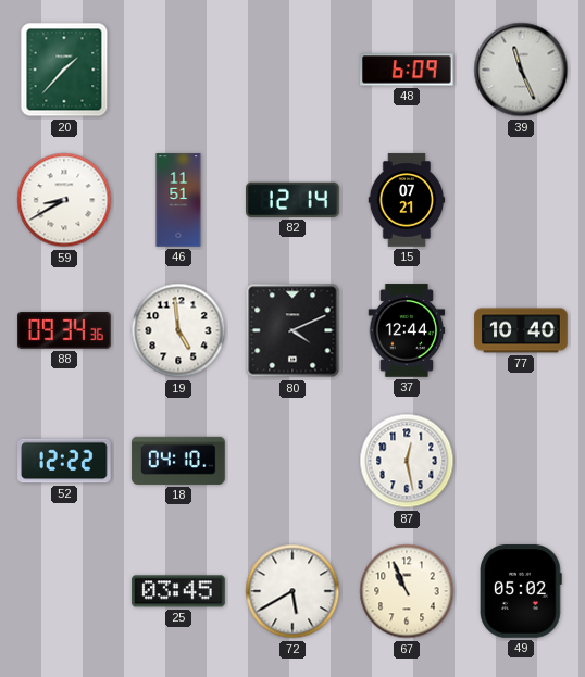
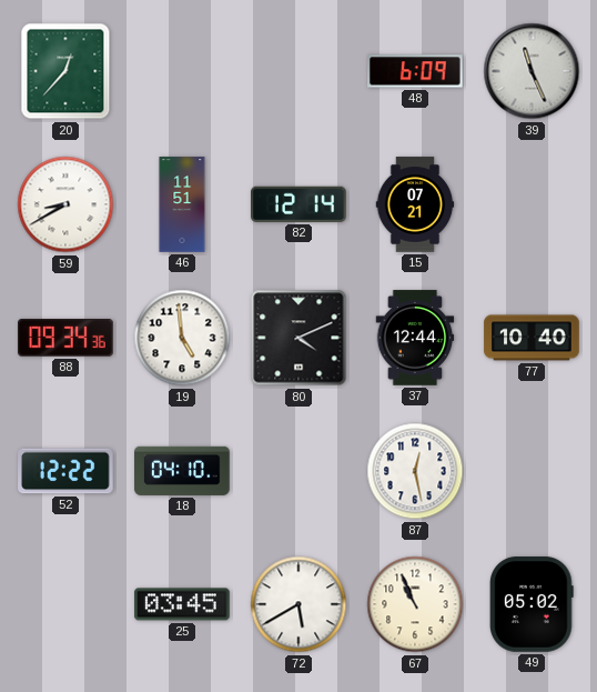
20: 1:37 -> 12:37 (65, 71)
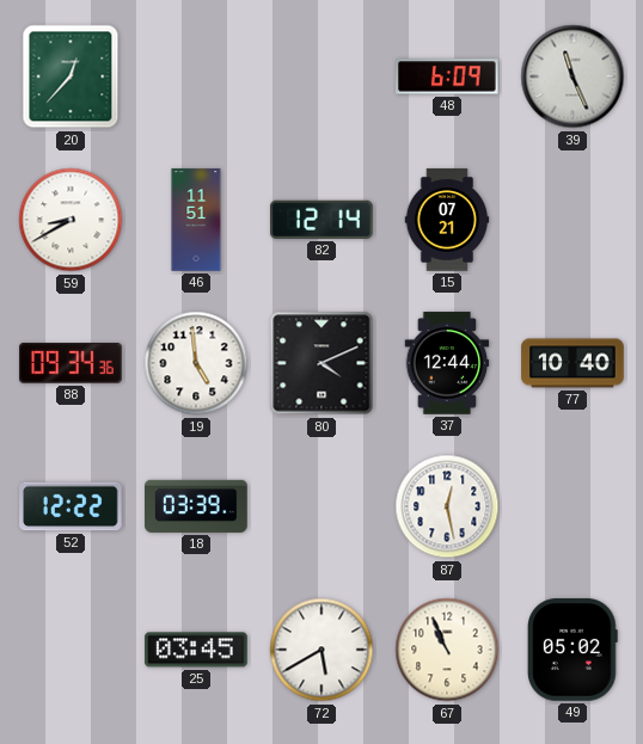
18: 04:10 -> 03:39 (196, 506)
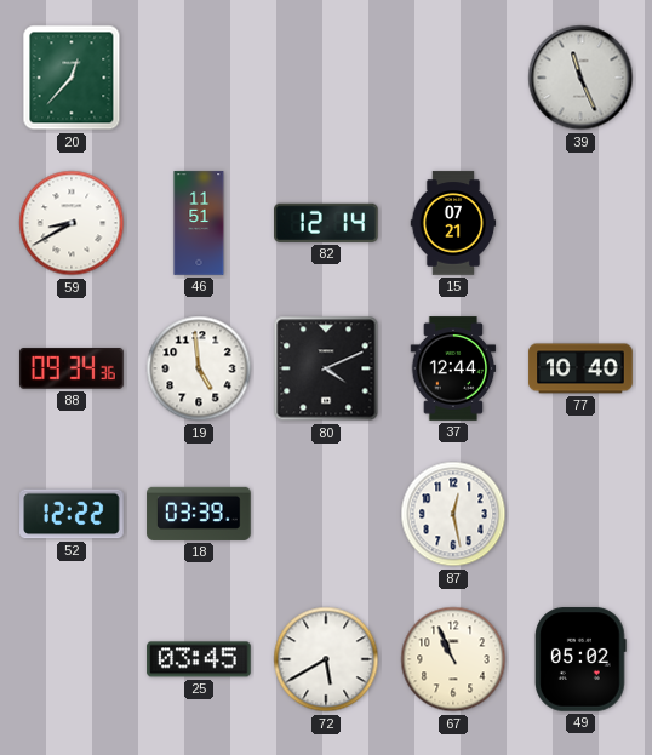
48: 6:09 -> none (447, 76)
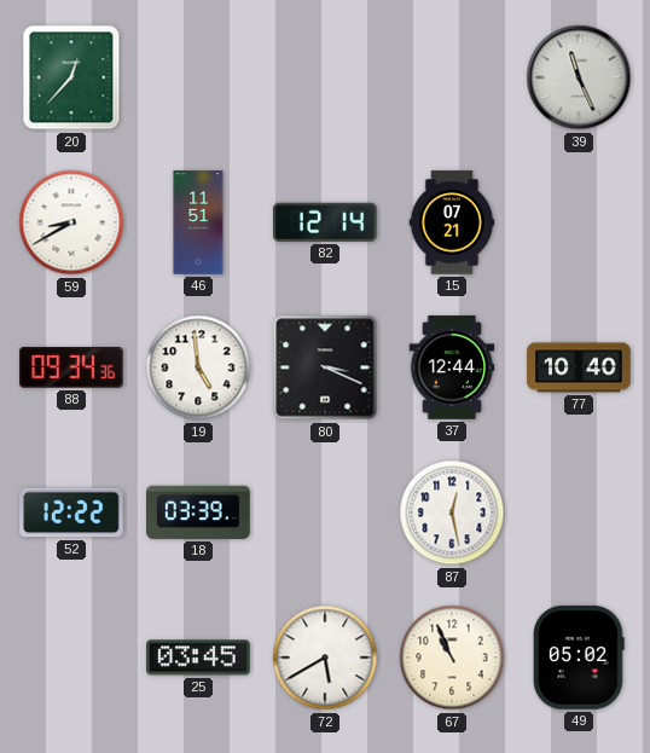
80: 4:11 -> 3:19 (325, 367)
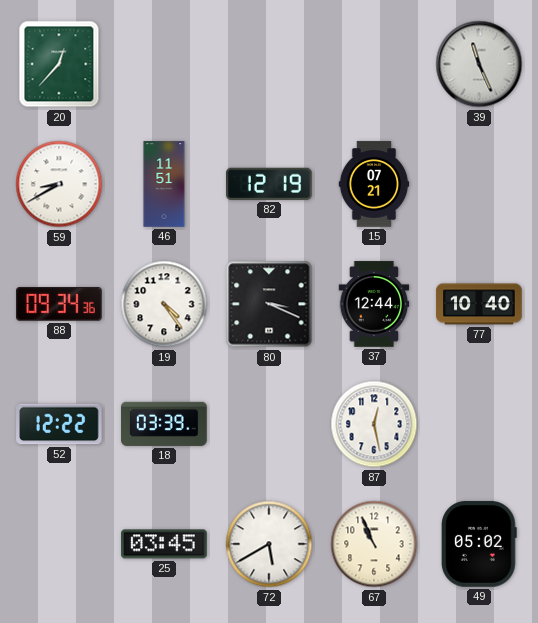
82: 12:14 -> 12:19 (270, 184)
19: 4:59 -> 4:24 (164, 304)
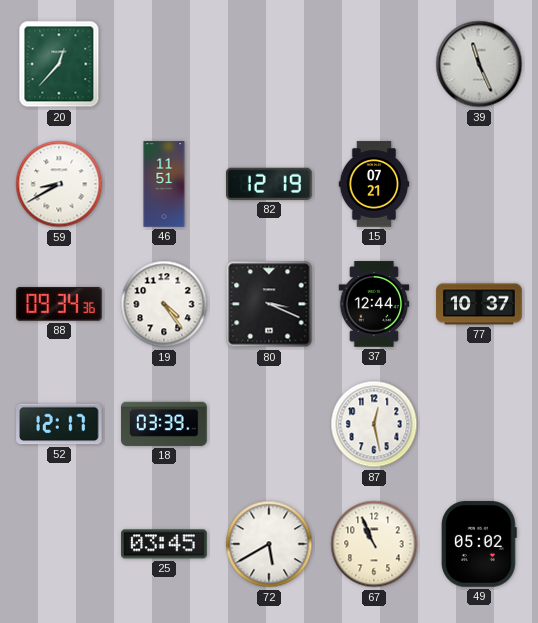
77: 10:40 -> 10:37 (479, 304)
52: 12:22 -> 12:17 (59, 424)
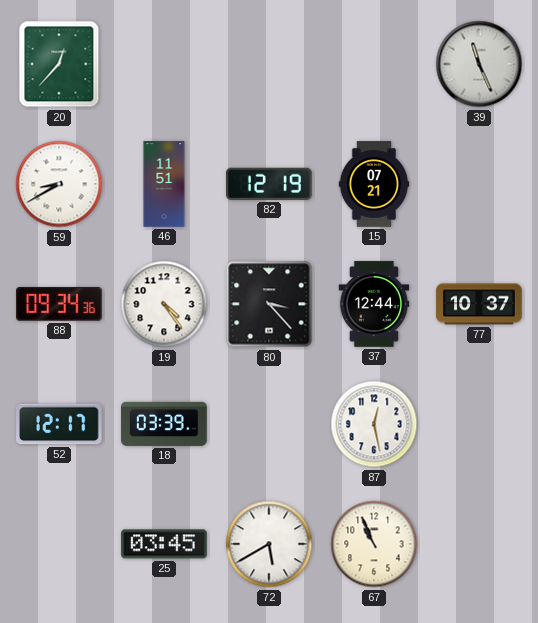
80: 3:19 -> 3:23 (269, 304)
49: 05:02 -> none (479, 544)
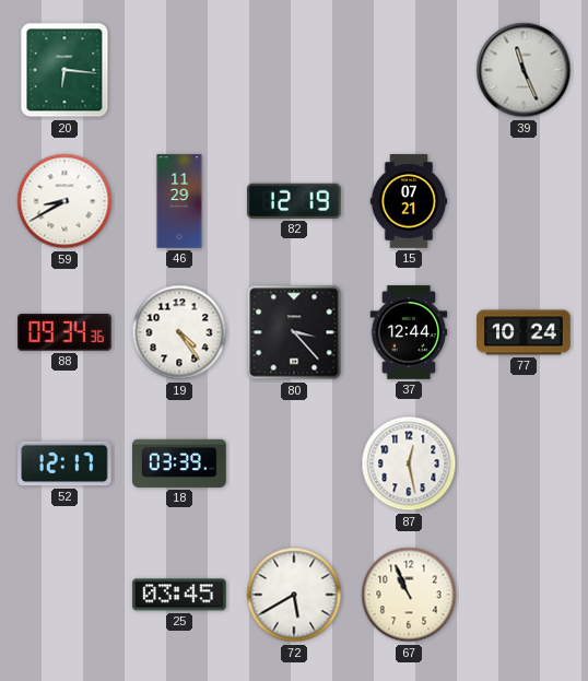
20: 12:37 -> 6:16 (64, 70)
46: 11:51 -> 11:29 (179, 201)
77: 10:37 -> 10:24 (524, 332)
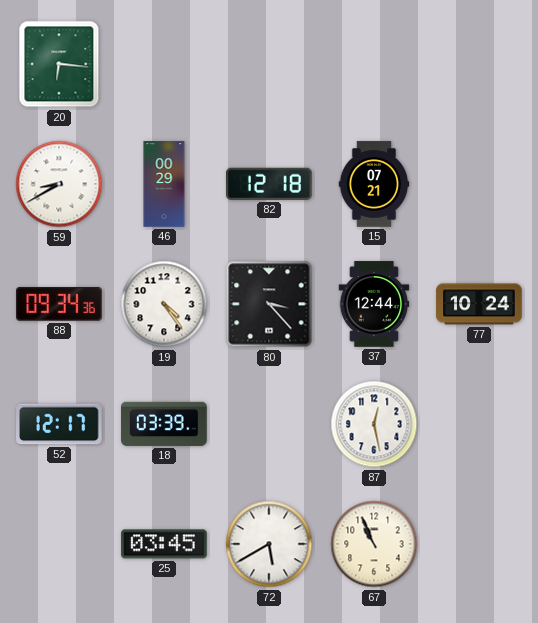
39: 11:26 -> none (524, 70)
46: 11:29 -> 00:29 (164, 184)
82: 12:19 -> 12:18 (270, 184)
